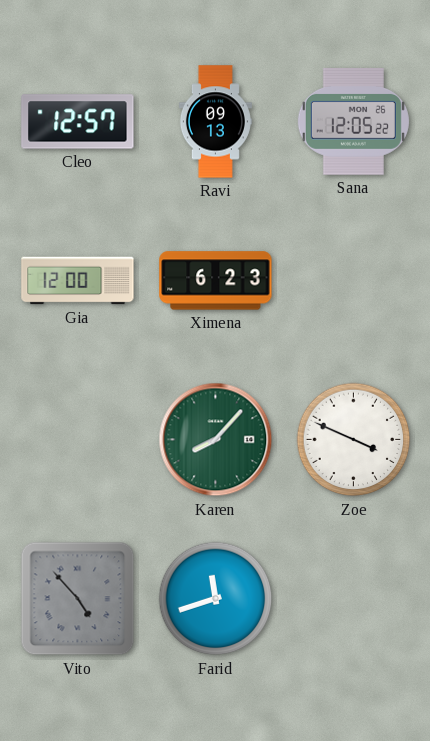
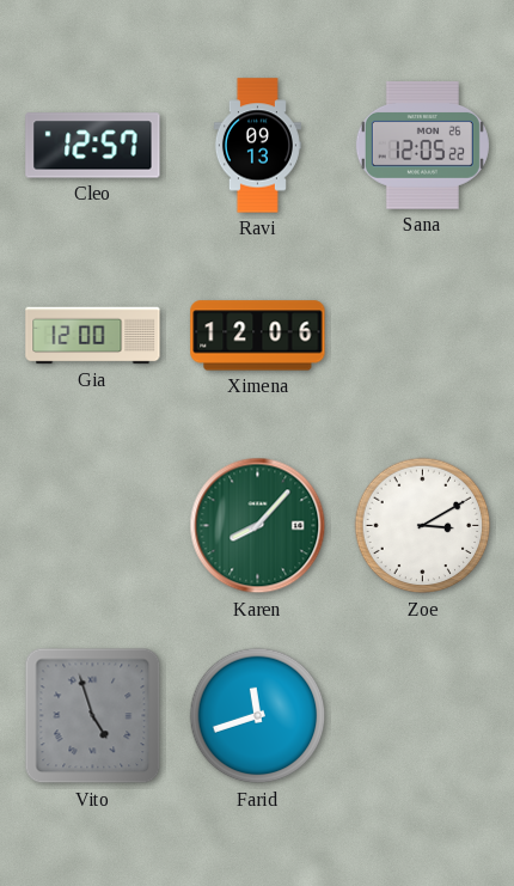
Ximena: 6:23 -> 12:06 (258, 336)
Zoe: 3:49 -> 3:10 (423, 526)
Vito: 4:53 -> 4:57 (93, 716)
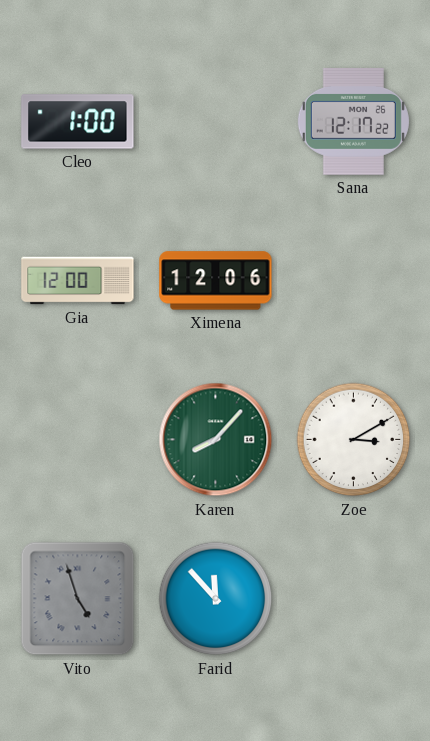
Cleo: 12:57 -> 1:00 (78, 122)
Ravi: 09:13 -> none (257, 146)
Sana: 12:05 -> 12:17 (353, 121)
Farid: 11:42 -> 11:53 (216, 599)
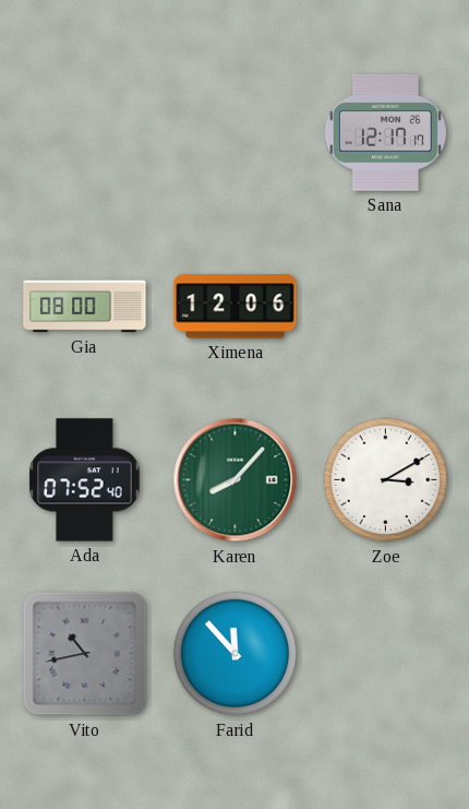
Cleo: 1:00 -> none (78, 122)
Sana: 12:17:22 -> 12:17:17 (385, 132)
Gia: 12:00 -> 08:00 (85, 307)
Ada: none -> 07:52 (85, 480)
Vito: 4:57 -> 10:43 (85, 654)
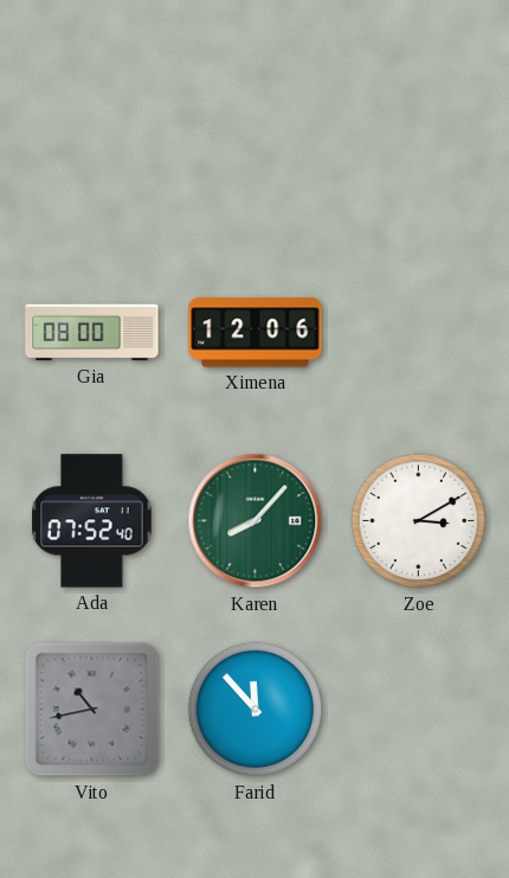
Sana: 12:17 -> none (385, 132)
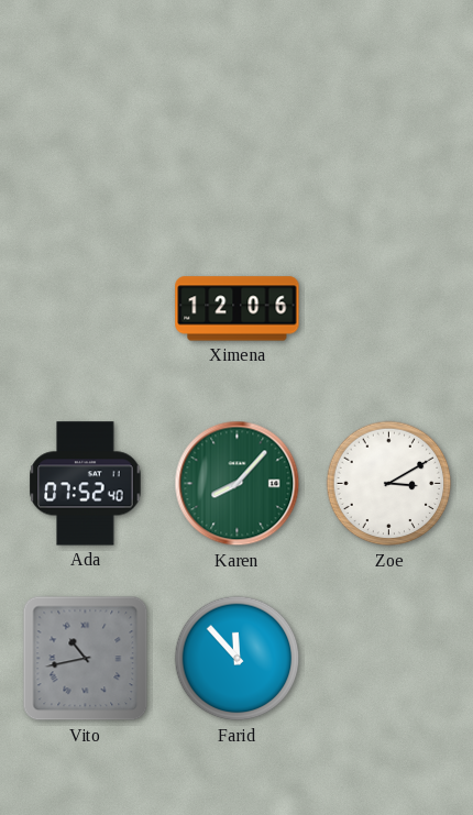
Gia: 08:00 -> none (92, 333)
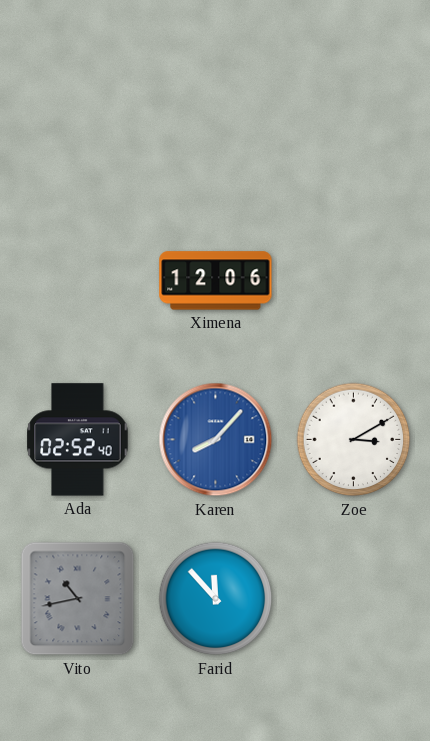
Ada: 07:52 -> 02:52 (78, 440)
Karen dial: green -> blue (216, 440)
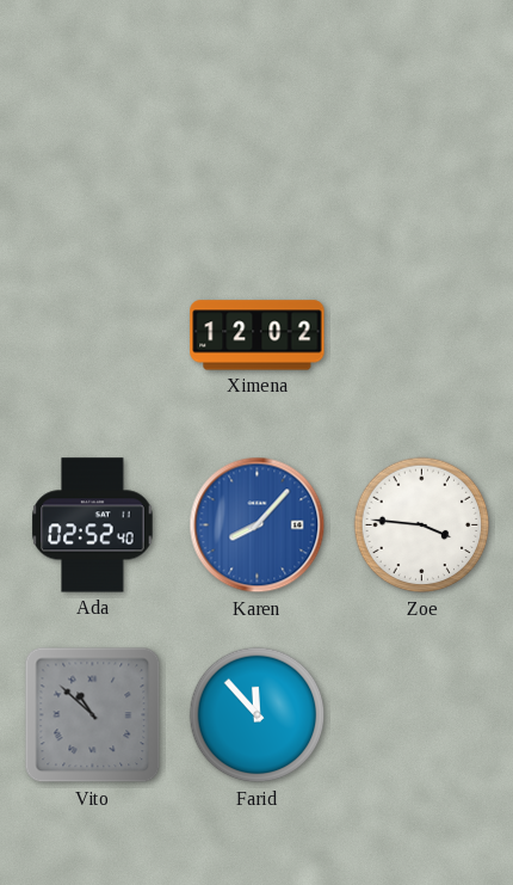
Ximena: 12:06 -> 12:02 (258, 336)
Zoe: 3:10 -> 3:46 (422, 526)
Vito: 10:43 -> 10:52 (93, 715)
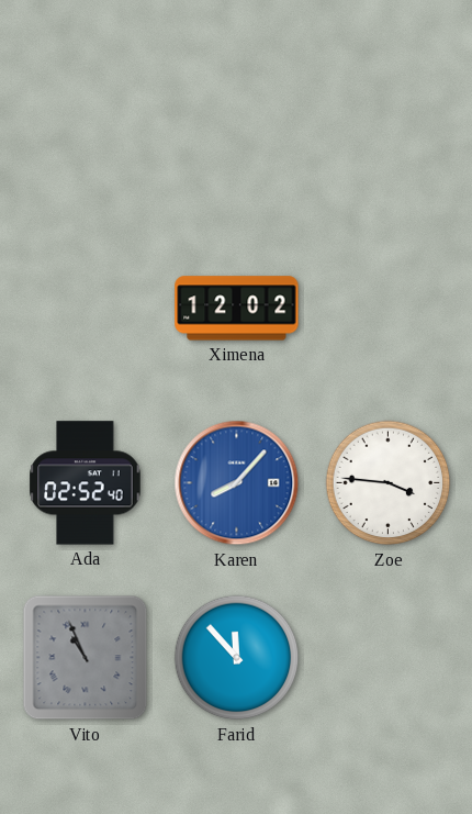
Vito: 10:52 -> 10:56 (86, 658)
